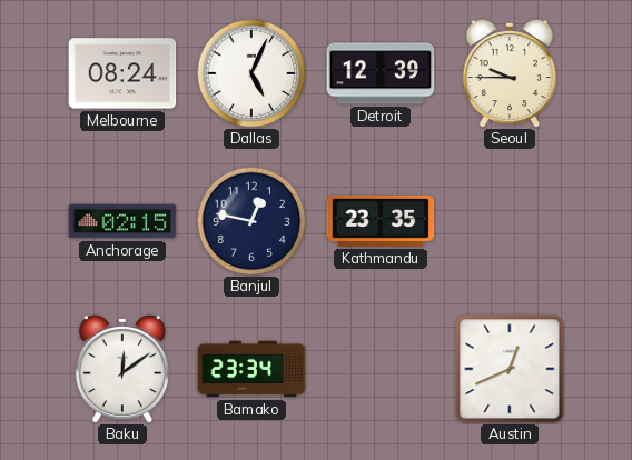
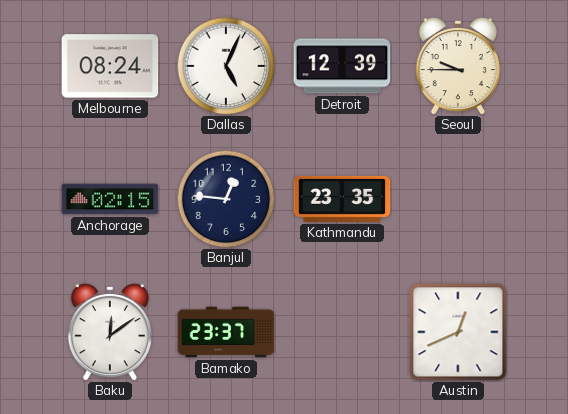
Banjul: 12:47 -> 12:46 (226, 199)
Bamako: 23:34 -> 23:37 (226, 332)
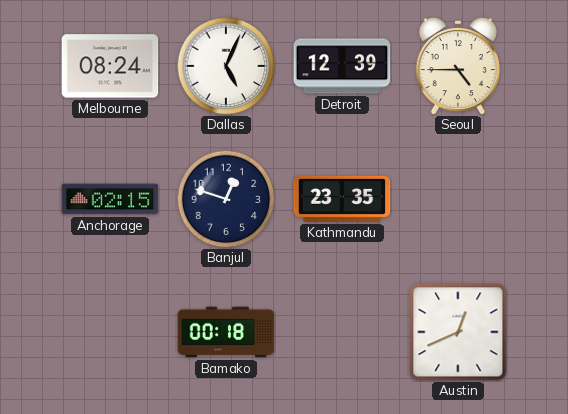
Seoul: 9:45 -> 4:45 (458, 66)
Banjul: 12:46 -> 12:48 (226, 199)
Baku: 12:09 -> none (110, 332)
Bamako: 23:37 -> 00:18 (226, 332)
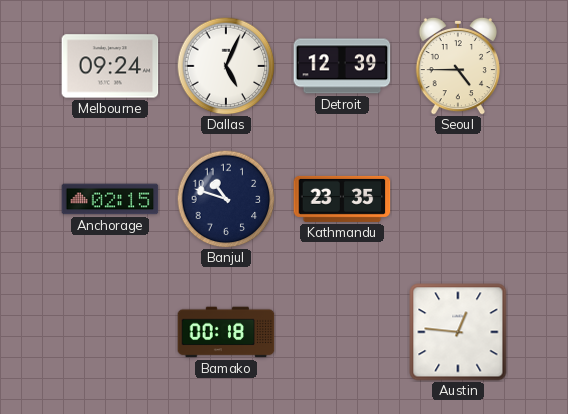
Melbourne: 08:24 -> 09:24 (110, 66)
Banjul: 12:48 -> 10:48 (226, 199)
Austin: 12:41 -> 12:46 (458, 332)
